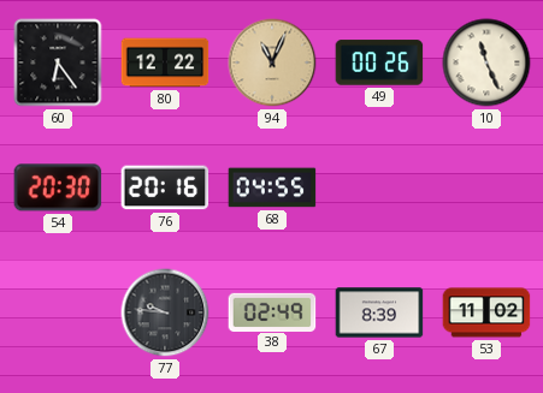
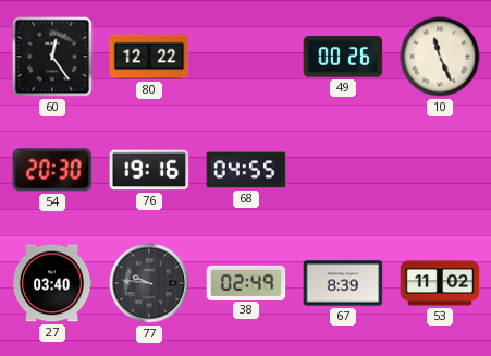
60: 6:24 -> 12:24 (52, 57)
94: 11:04 -> none (272, 62)
76: 20:16 -> 19:16 (149, 170)
27: none -> 03:40 (52, 283)
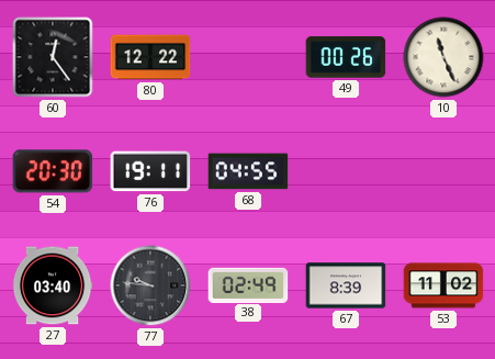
76: 19:16 -> 19:11 (150, 171)
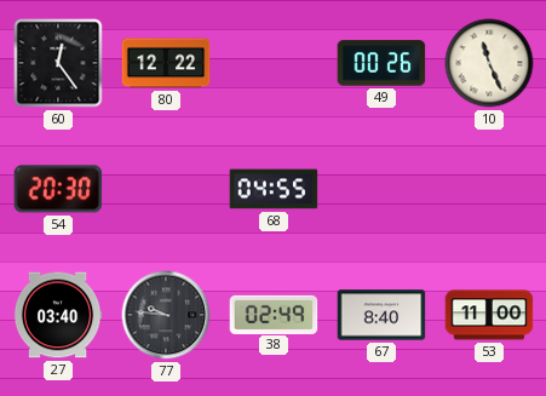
76: 19:11 -> none (150, 171)
67: 8:39 -> 8:40 (381, 315)
53: 11:02 -> 11:00 (489, 315)
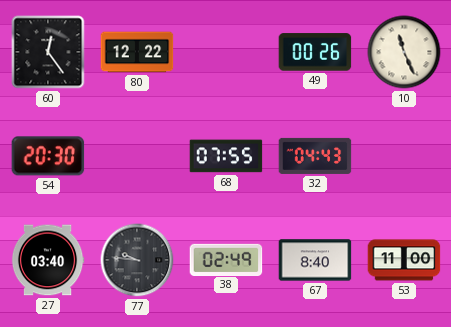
68: 04:55 -> 07:55 (226, 156)
32: none -> 04:43 (315, 156)
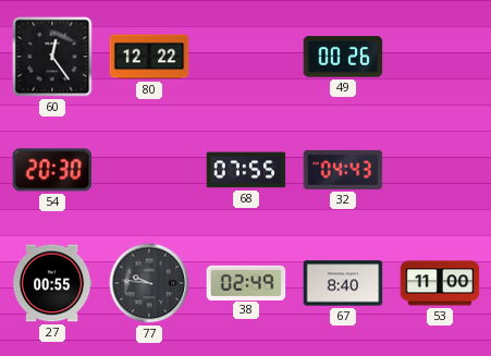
10: 11:26 -> none (404, 52)
27: 03:40 -> 00:55 (52, 283)
